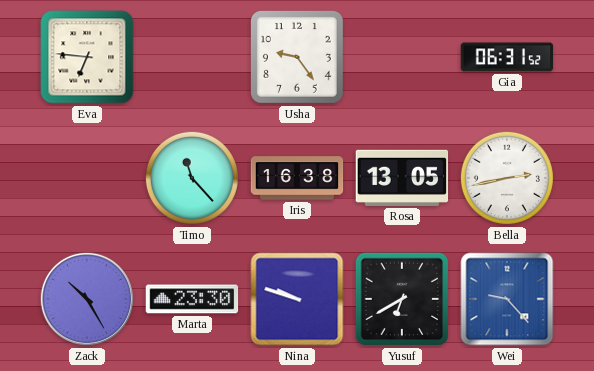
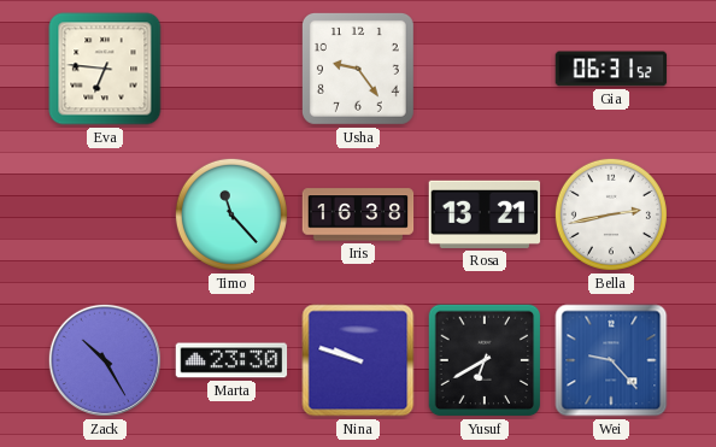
Rosa: 13:05 -> 13:21 (485, 214)
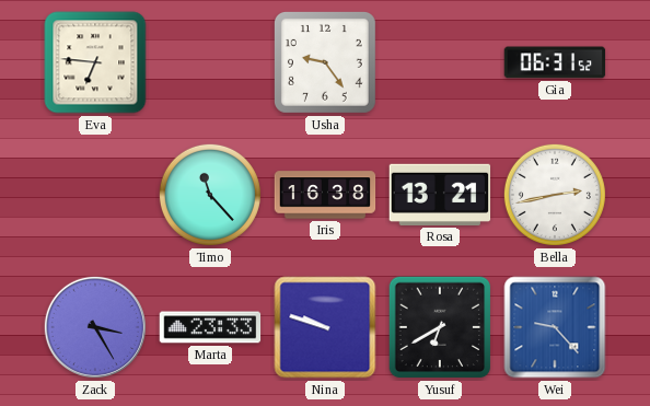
Zack: 10:25 -> 3:25 (95, 327)
Marta: 23:30 -> 23:33 (210, 327)
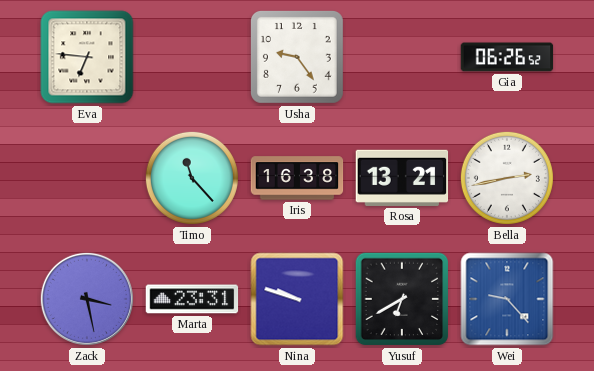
Gia: 06:31 -> 06:26 (507, 57)
Zack: 3:25 -> 3:28 (87, 299)
Marta: 23:33 -> 23:31 (192, 299)
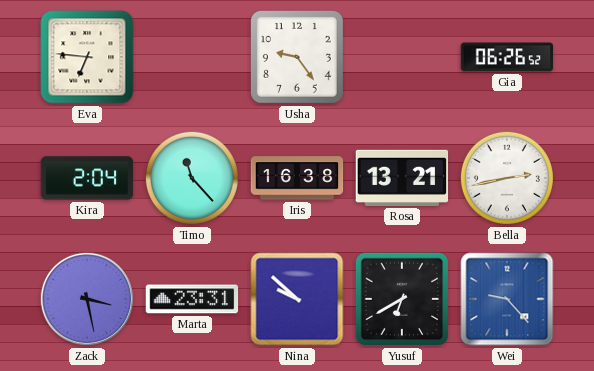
Kira: none -> 2:04 (87, 178)
Nina: 9:48 -> 9:52 (297, 299)
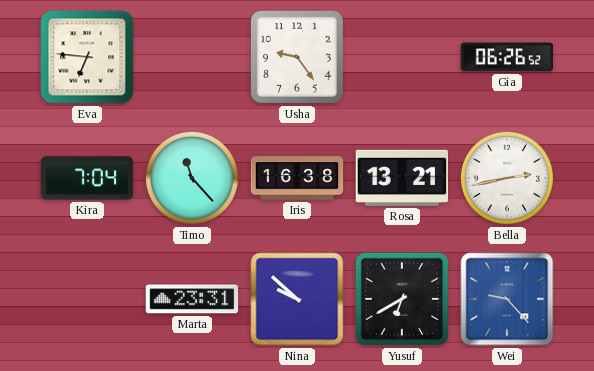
Kira: 2:04 -> 7:04 (87, 178)
Zack: 3:28 -> none (87, 299)
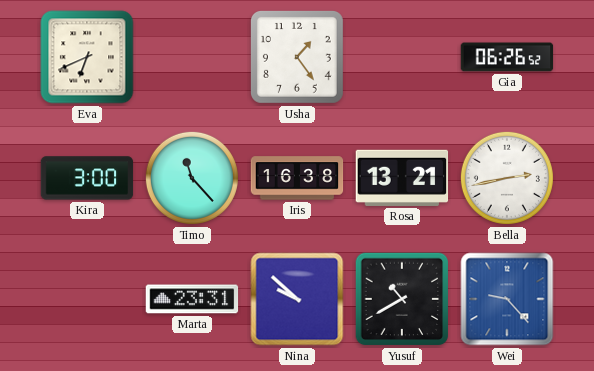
Eva: 6:46 -> 6:41 (87, 57)
Usha: 9:24 -> 1:24 (297, 57)
Kira: 7:04 -> 3:00 (87, 178)
Yusuf: 6:40 -> 10:40 (402, 299)
